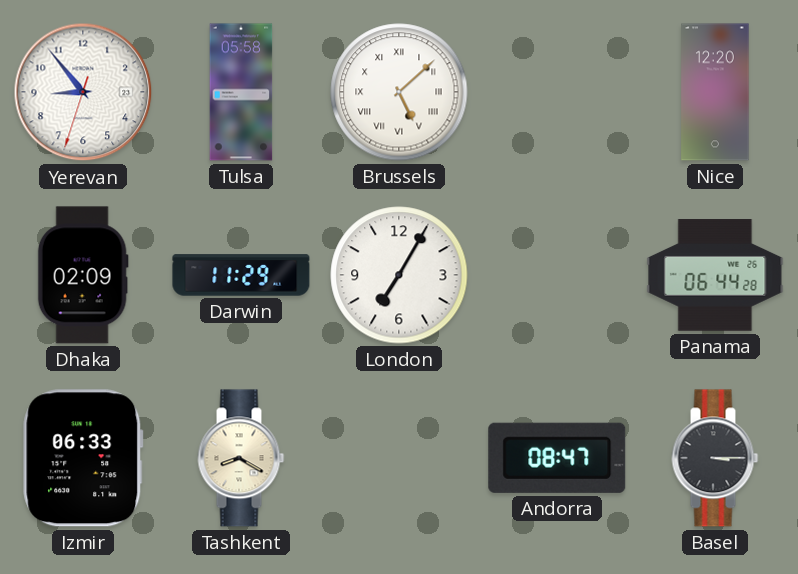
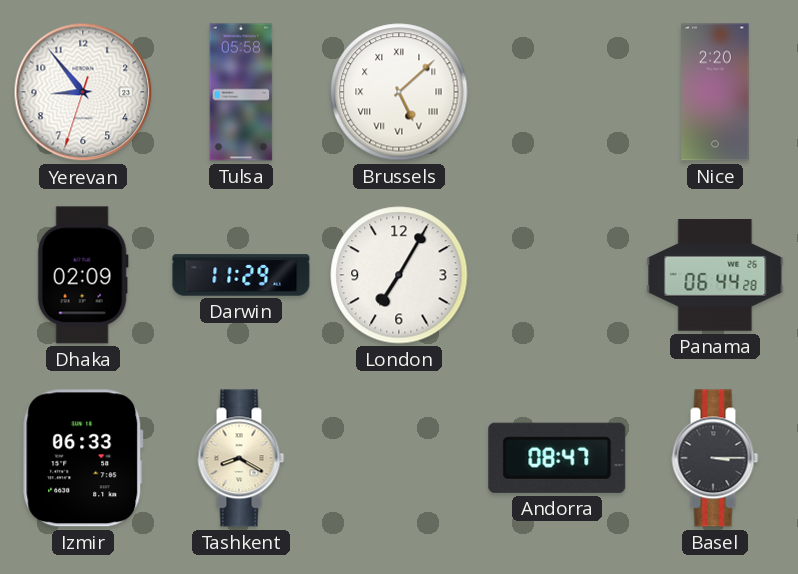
Nice: 12:20 -> 2:20 (715, 92)
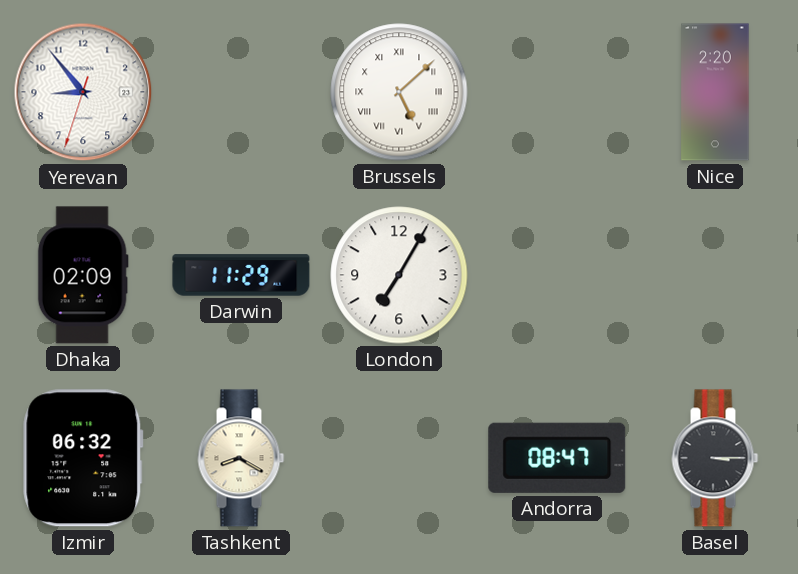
Tulsa: 05:58 -> none (241, 92)
Panama: 06:44 -> none (715, 275)
Izmir: 06:33 -> 06:32 (83, 458)
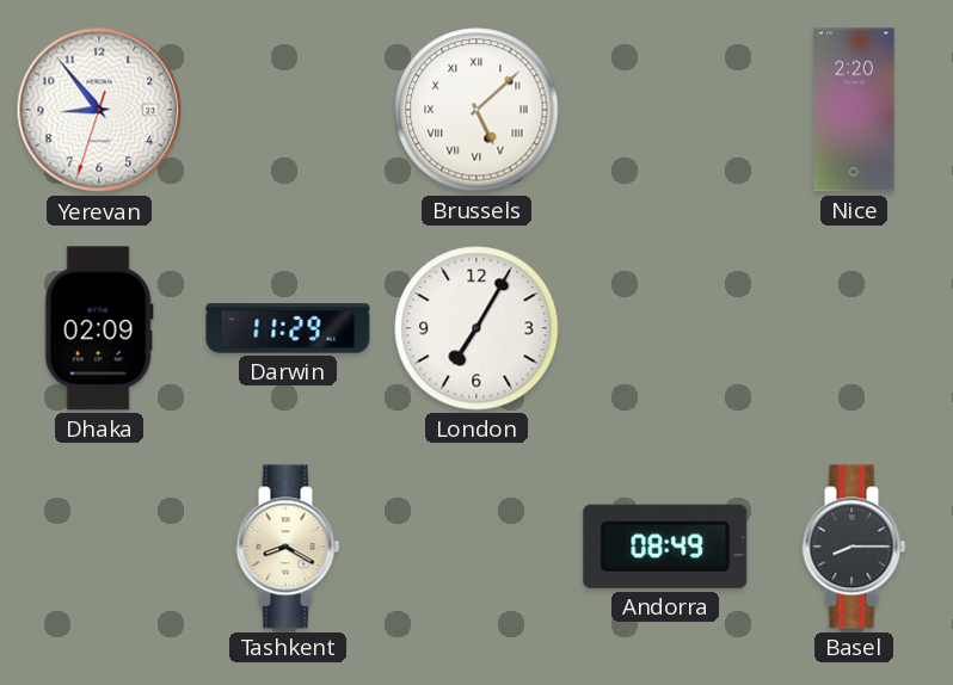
Izmir: 06:32 -> none (83, 458)
Andorra: 08:47 -> 08:49 (665, 547)
Basel: 3:15 -> 8:15 (854, 547)
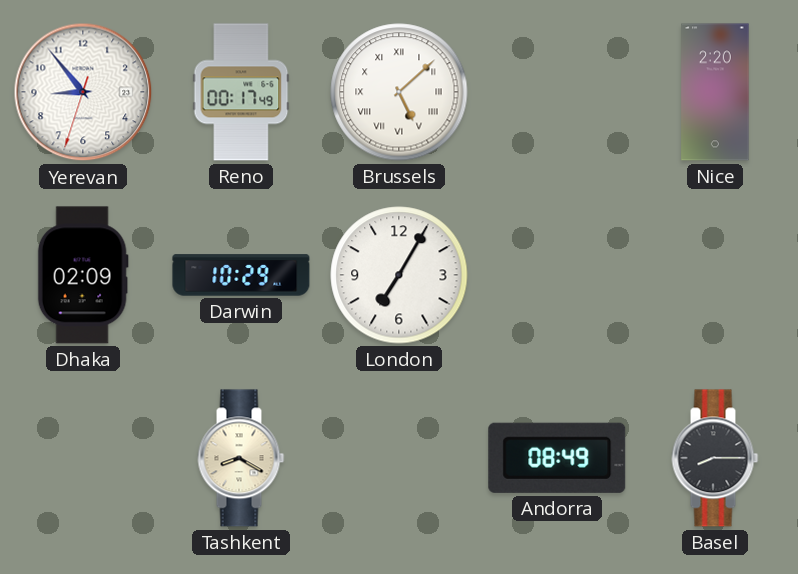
Reno: none -> 00:17 (241, 92)
Darwin: 11:29 -> 10:29 (241, 275)
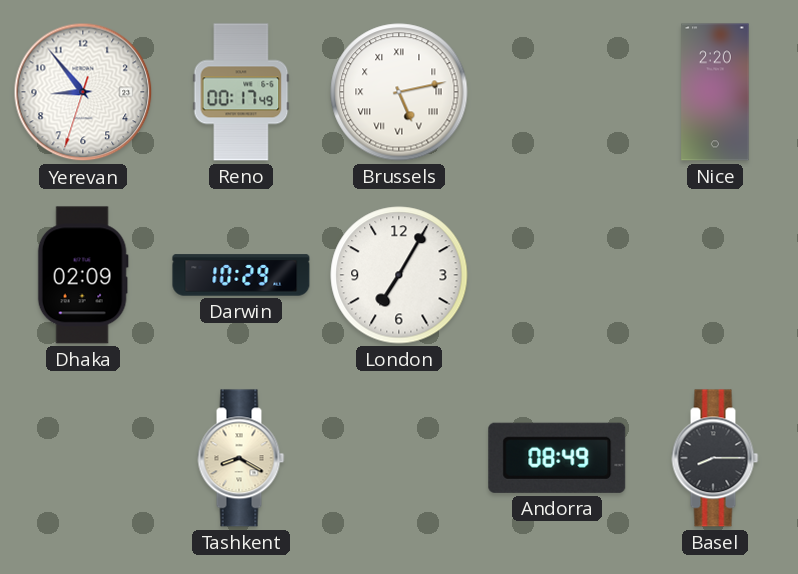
Brussels: 5:08 -> 5:13 (399, 92)
